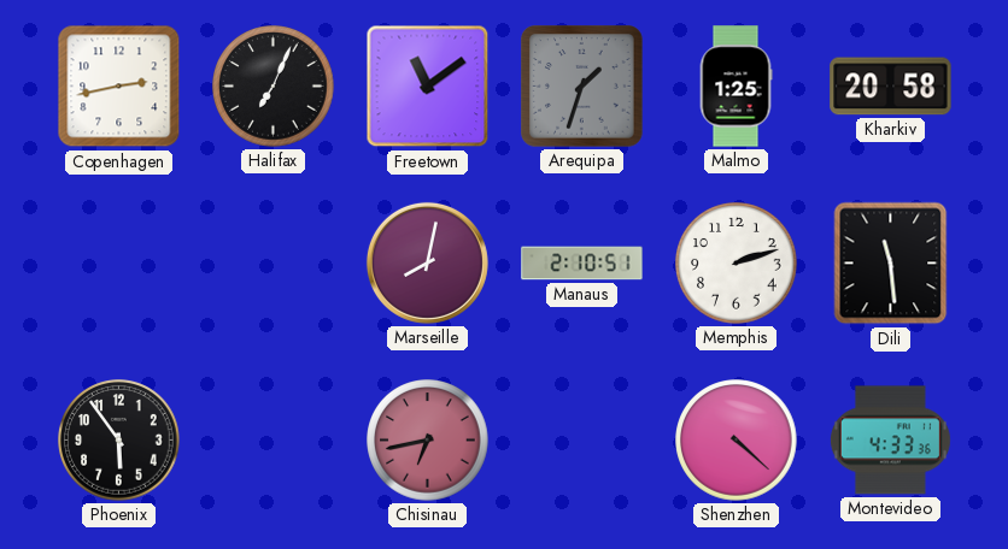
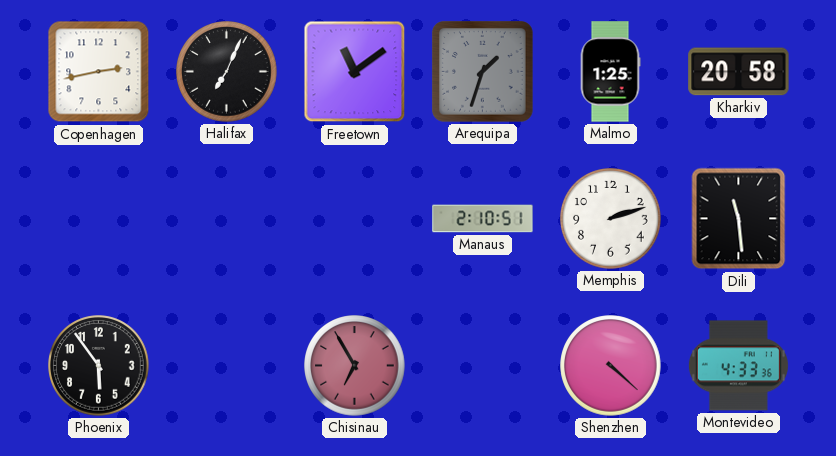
Marseille: 8:02 -> none (427, 262)
Chisinau: 6:43 -> 6:55 (355, 366)
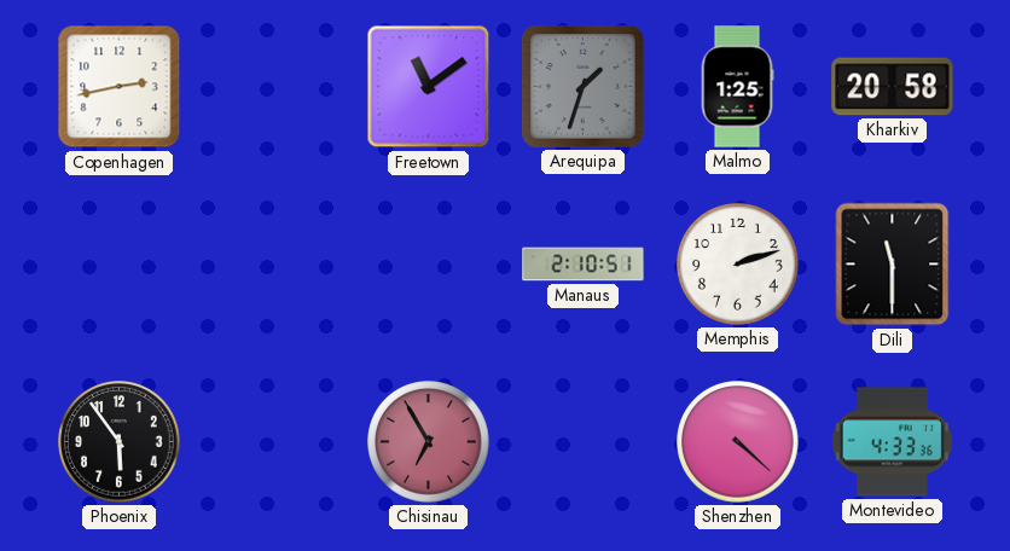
Halifax: 7:04 -> none (227, 72)
Dili: 11:29 -> 11:30 (893, 265)
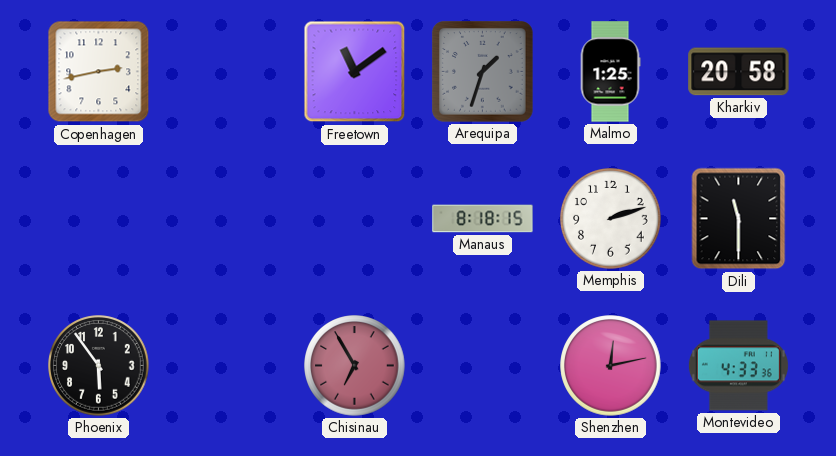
Manaus: 2:10 -> 8:18 (483, 219)
Shenzhen: 4:22 -> 12:13 (611, 366)
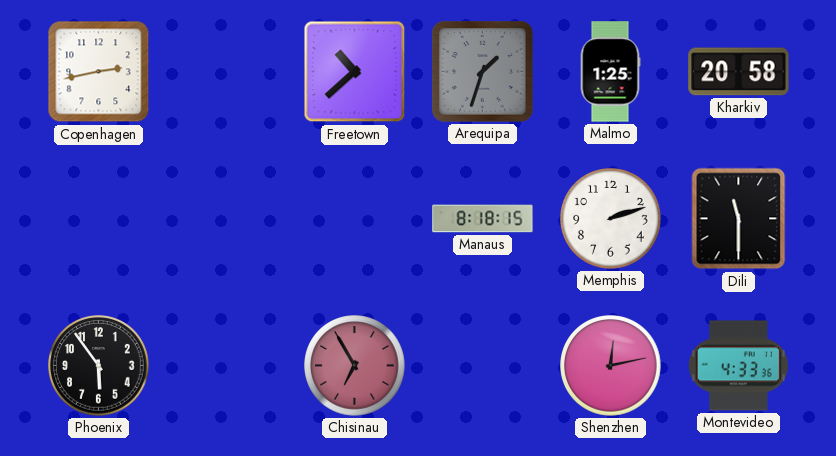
Freetown: 11:09 -> 10:38 (355, 72)
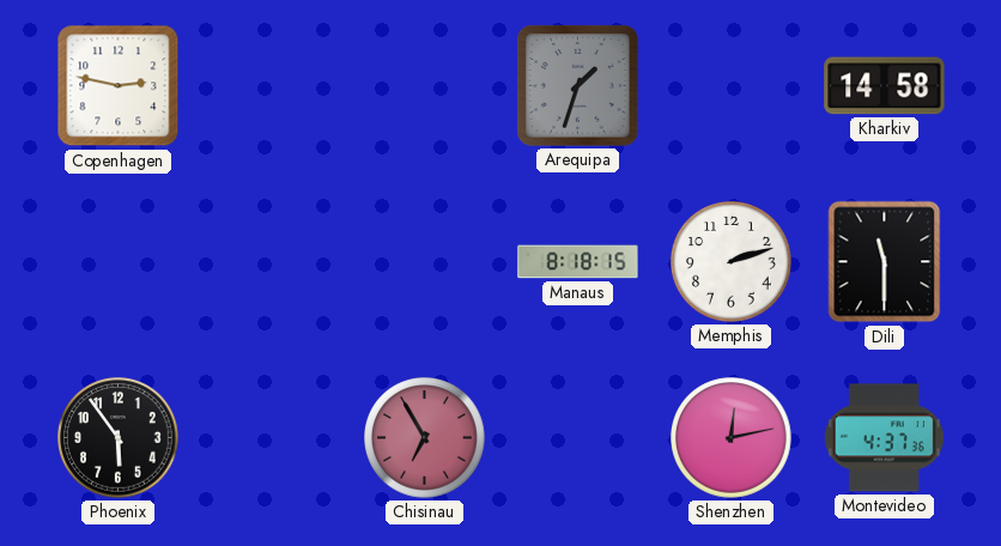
Copenhagen: 2:43 -> 2:47 (119, 86)
Freetown: 10:38 -> none (355, 72)
Malmo: 1:25 -> none (610, 72)
Kharkiv: 20:58 -> 14:58 (885, 86)
Montevideo: 4:33 -> 4:37 (884, 438)
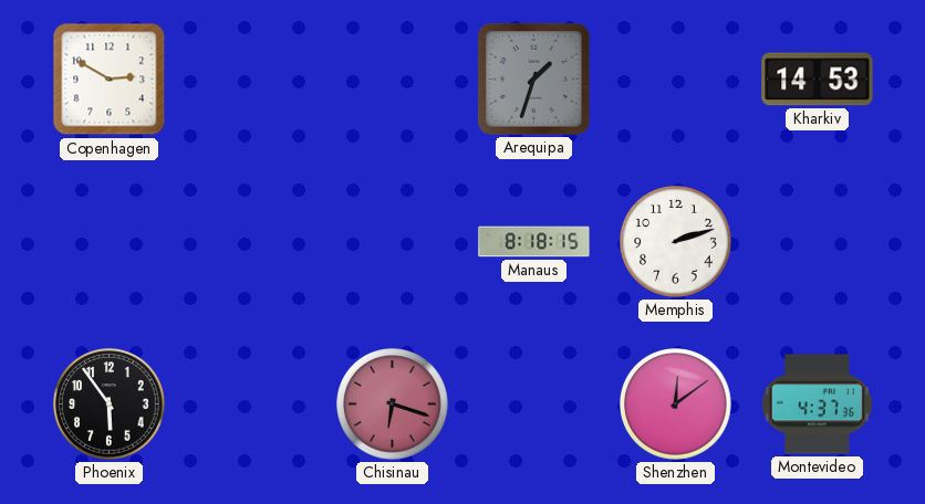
Copenhagen: 2:47 -> 2:50 (110, 80)
Kharkiv: 14:58 -> 14:53 (818, 80)
Dili: 11:30 -> none (885, 262)
Chisinau: 6:55 -> 6:18 (393, 405)
Shenzhen: 12:13 -> 12:09 (676, 405)
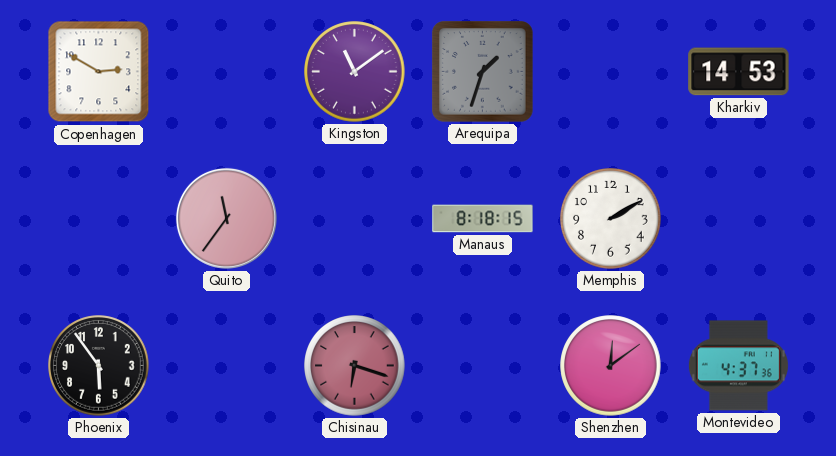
Kingston: none -> 11:09 (355, 72)
Quito: none -> 11:36 (226, 218)
Memphis: 2:12 -> 2:10 (611, 219)
